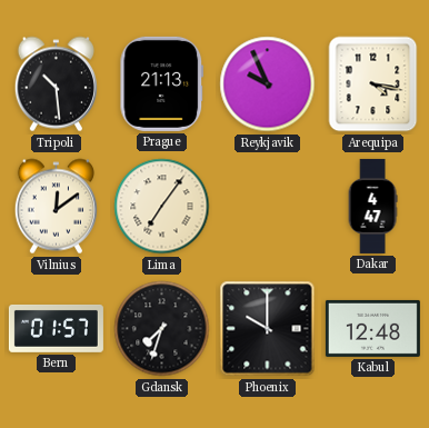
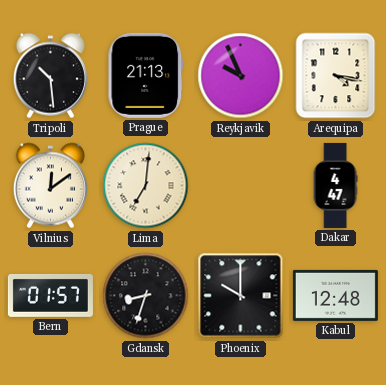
Lima: 7:06 -> 7:01 (146, 186)
Gdansk: 7:33 -> 8:33 (146, 296)
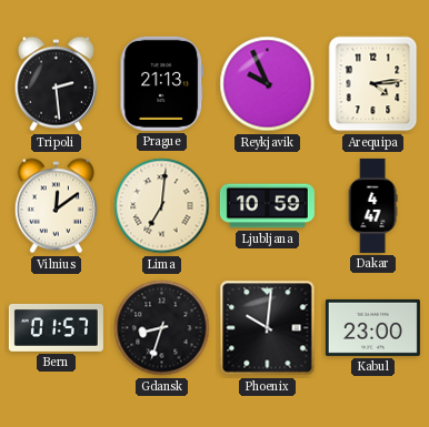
Tripoli: 10:29 -> 2:29 (56, 84)
Arequipa: 4:17 -> 4:14 (373, 84)
Ljubljana: none -> 10:59 (267, 206)
Phoenix: 10:00 -> 10:01 (268, 328)
Kabul: 12:48 -> 23:00 (372, 327)
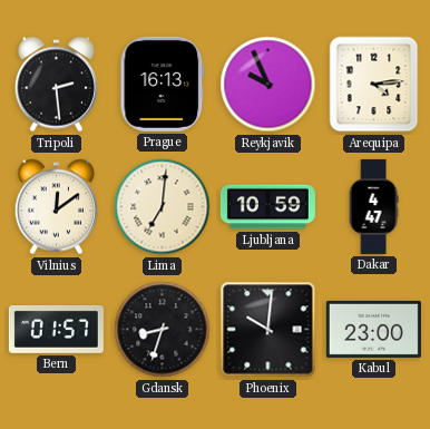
Prague: 21:13 -> 16:13 (163, 84)
